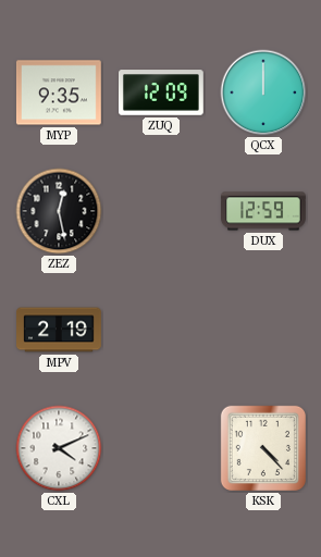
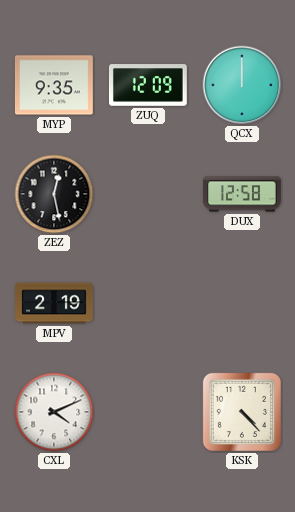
DUX: 12:59 -> 12:58 (243, 194)
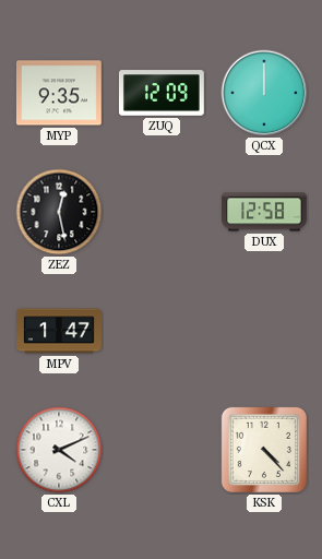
MPV: 2:19 -> 1:47 (60, 331)
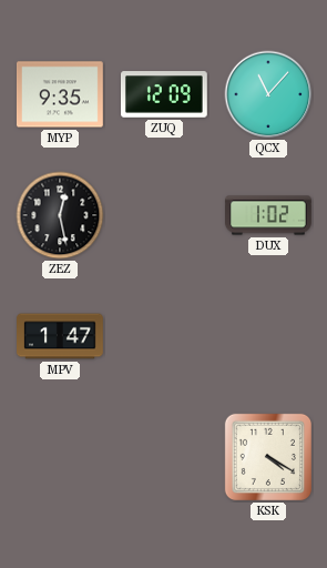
QCX: 12:00 -> 11:07 (268, 94)
DUX: 12:58 -> 1:02 (269, 215)
CXL: 4:11 -> none (59, 450)
KSK: 4:23 -> 4:20 (268, 457)
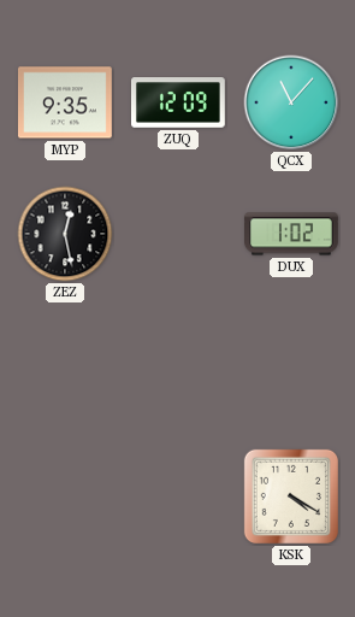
MPV: 1:47 -> none (61, 336)
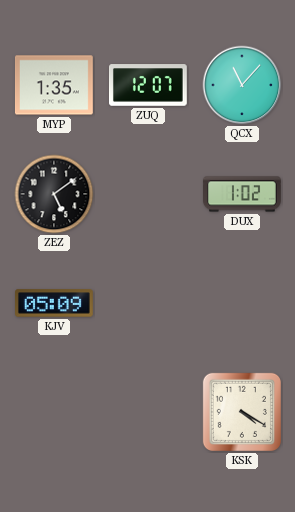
MYP: 9:35 -> 1:35 (54, 85)
ZUQ: 12:09 -> 12:07 (149, 85)
ZEZ: 12:28 -> 5:09 (54, 194)
KJV: none -> 05:09 (55, 303)
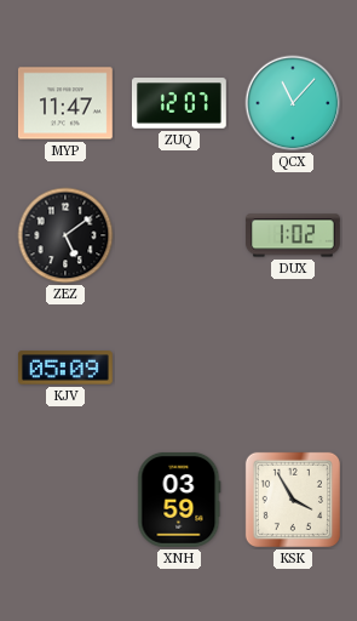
MYP: 1:35 -> 11:47 (65, 103)
XNH: none -> 03:59 (179, 500)
KSK: 4:20 -> 3:55 (293, 500)
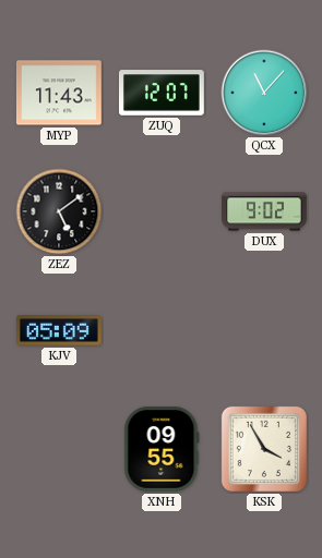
MYP: 11:47 -> 11:43 (59, 93)
DUX: 1:02 -> 9:02 (265, 211)
XNH: 03:59 -> 09:55 (162, 449)
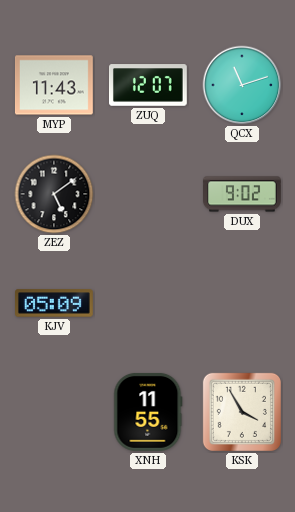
QCX: 11:07 -> 11:12 (242, 85)
XNH: 09:55 -> 11:55 (148, 412)
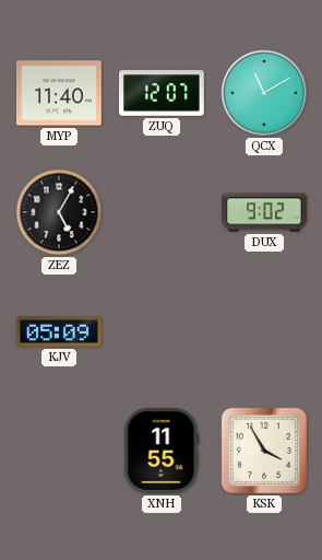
MYP: 11:43 -> 11:40 (59, 93)
QCX: 11:12 -> 11:10 (264, 93)
ZEZ: 5:09 -> 5:05 (59, 212)
